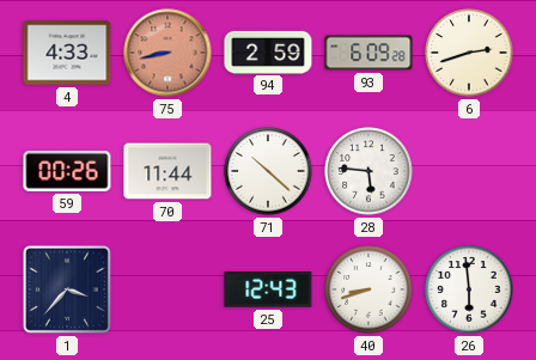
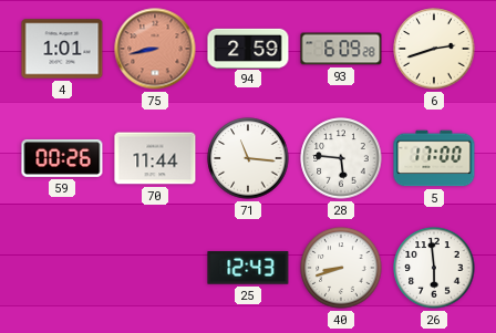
4: 4:33 -> 1:01 (62, 49)
71: 10:22 -> 11:16 (248, 158)
5: none -> 17:00 (434, 158)
1: 3:37 -> none (67, 289)
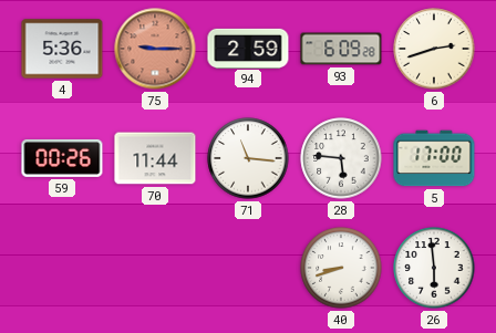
4: 1:01 -> 5:36 (62, 49)
75: 8:43 -> 9:15 (155, 49)
25: 12:43 -> none (248, 268)
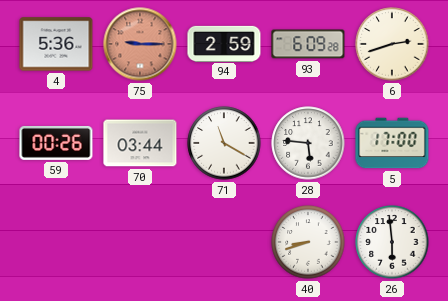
70: 11:44 -> 03:44 (140, 143)
71: 11:16 -> 11:20 (224, 143)
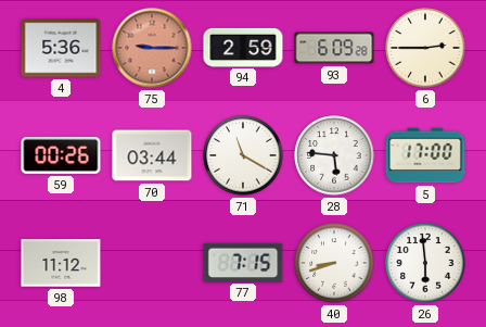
6: 2:42 -> 2:45 (425, 48)
98: none -> 11:12 (61, 263)
77: none -> 7:15 (243, 262)
